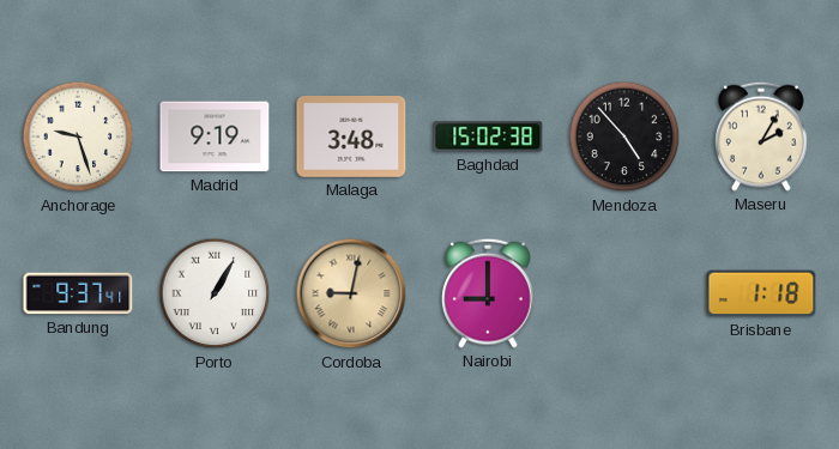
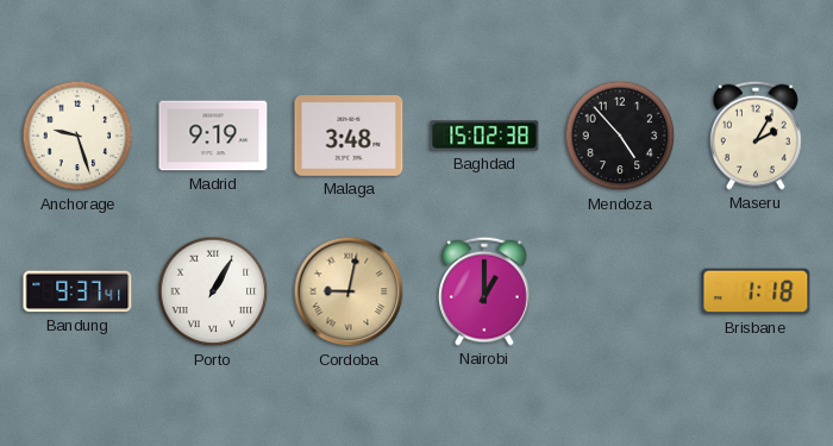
Nairobi: 9:00 -> 1:00 (486, 291)
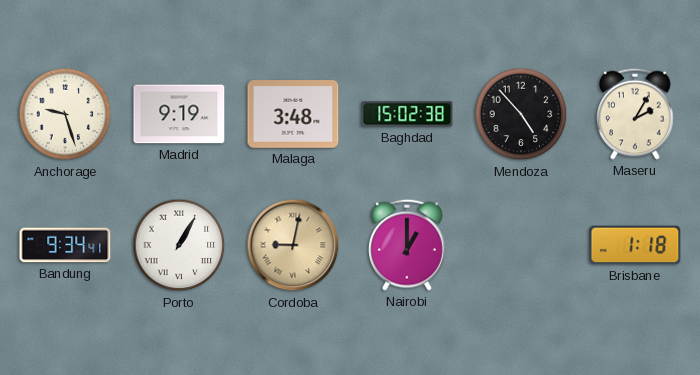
Bandung: 9:37 -> 9:34 (65, 245)
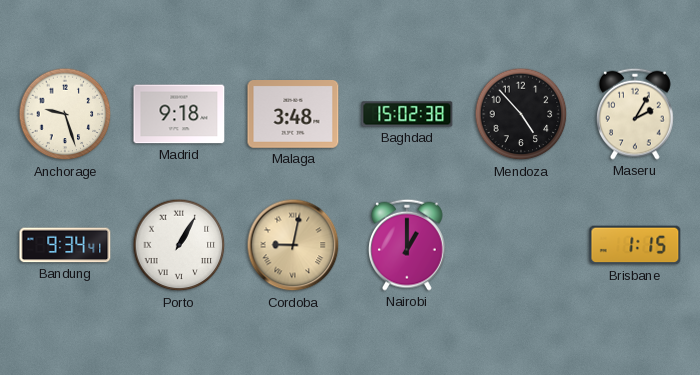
Madrid: 9:19 -> 9:18 (179, 114)
Brisbane: 1:18 -> 1:15 (635, 245)
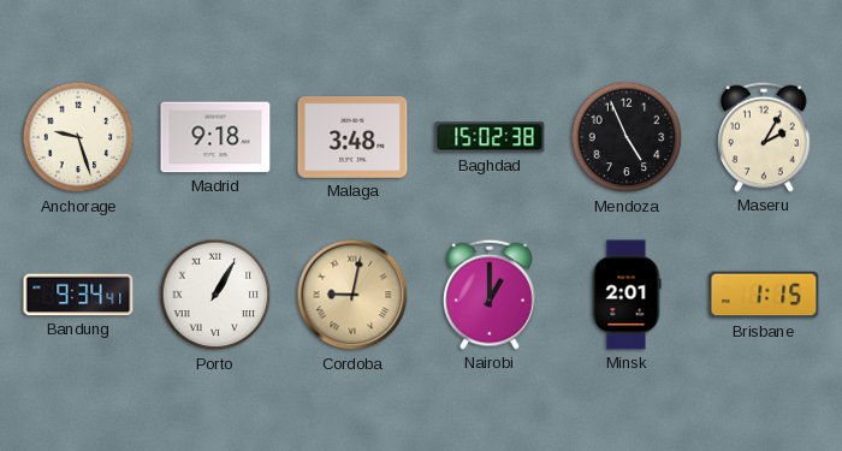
Mendoza: 4:53 -> 4:56 (627, 137)
Minsk: none -> 2:01 (627, 295)
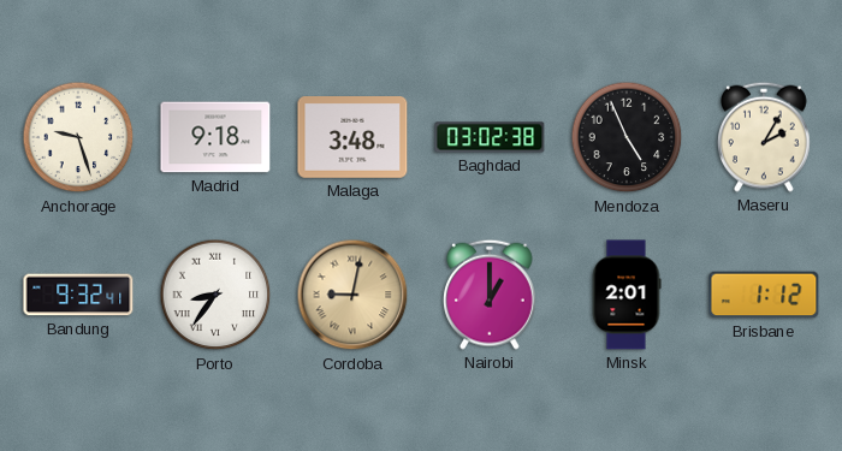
Baghdad: 15:02 -> 03:02 (490, 137)
Bandung: 9:34 -> 9:32 (78, 295)
Porto: 1:05 -> 8:36 (215, 295)
Brisbane: 1:15 -> 1:12 (764, 295)
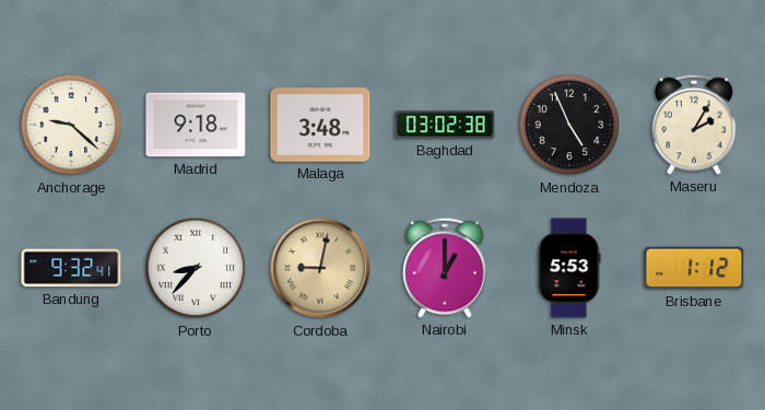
Anchorage: 9:27 -> 9:22 (71, 125)
Porto: 8:36 -> 8:37 (196, 268)
Minsk: 2:01 -> 5:53 (569, 268)
